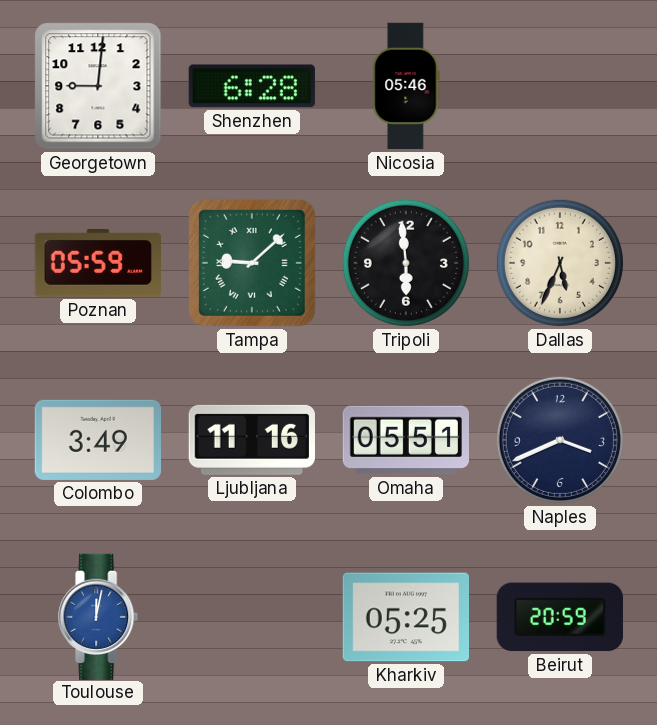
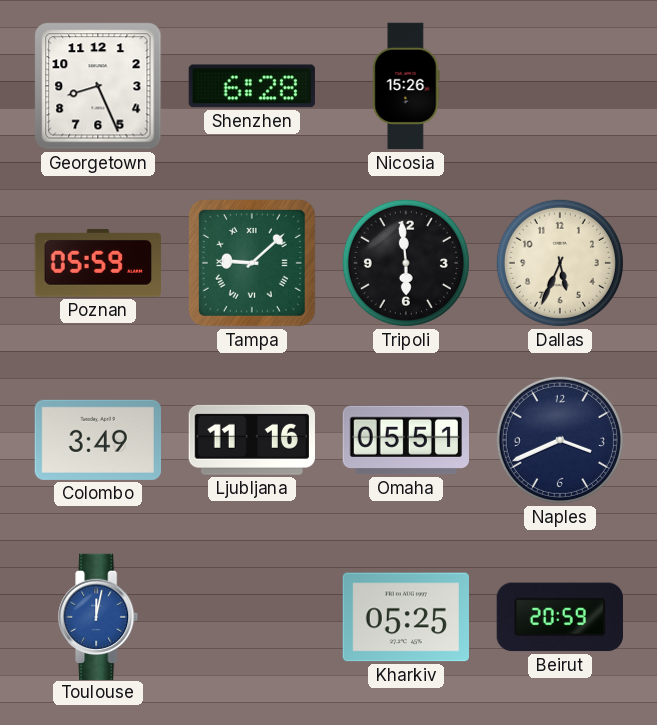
Georgetown: 9:01 -> 8:26 (98, 86)
Nicosia: 05:46 -> 15:26 (406, 86)
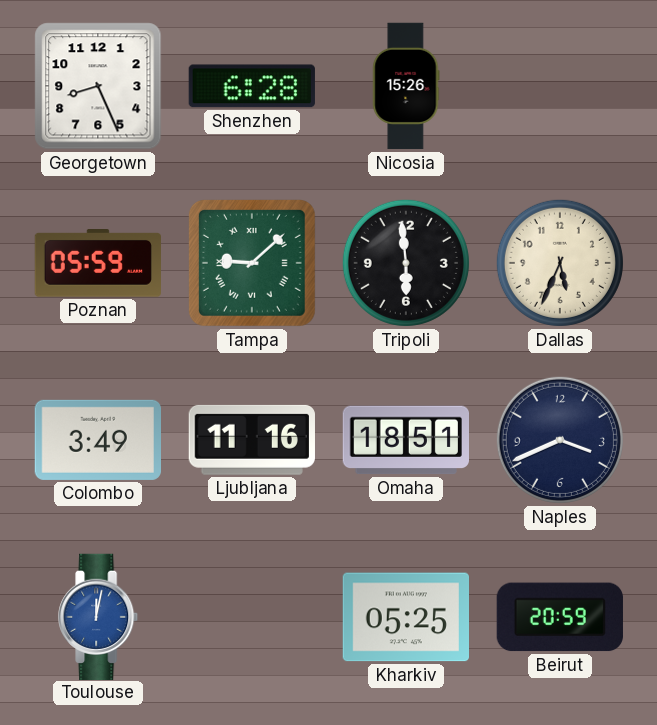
Omaha: 05:51 -> 18:51 (405, 440)
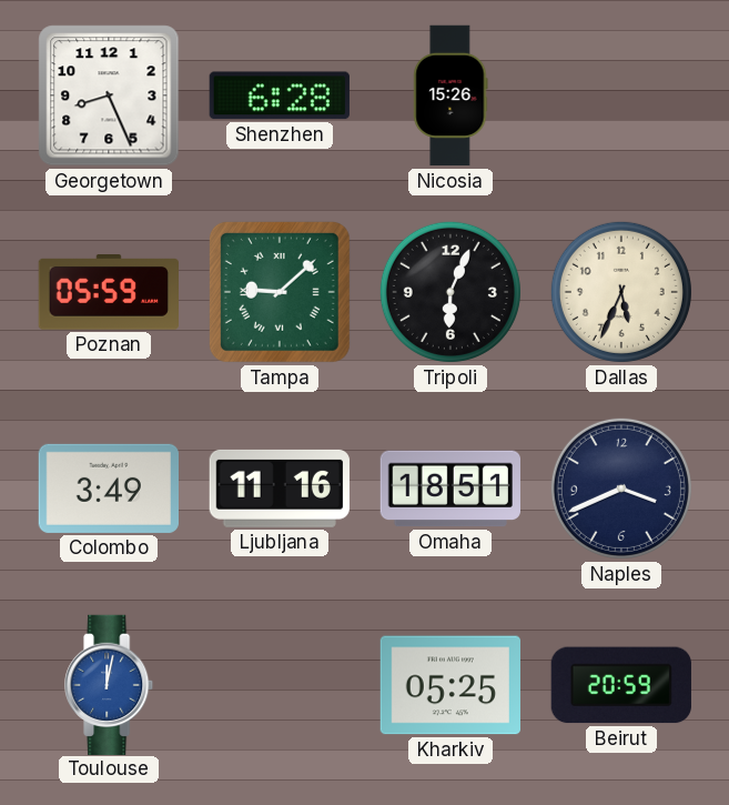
Tripoli: 5:59 -> 6:04 (450, 292)
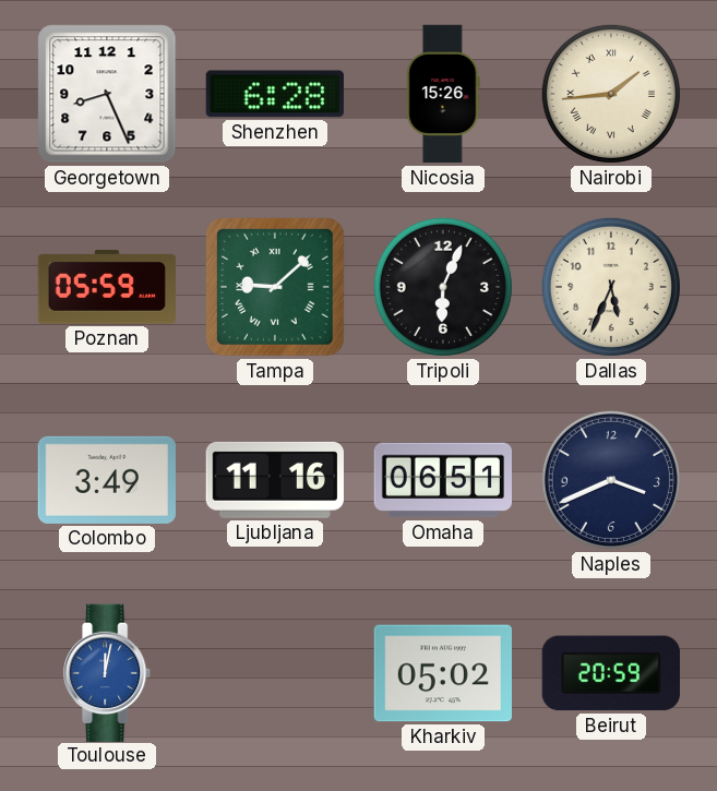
Nairobi: none -> 1:44 (611, 94)
Omaha: 18:51 -> 06:51 (442, 480)
Kharkiv: 05:25 -> 05:02 (442, 673)
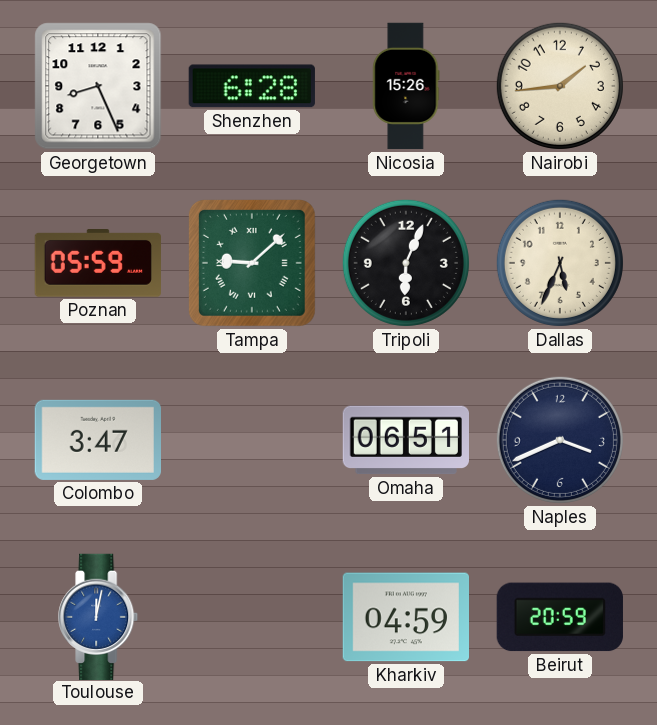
Nairobi numerals: Roman -> Arabic (560, 86)
Colombo: 3:49 -> 3:47 (97, 440)
Ljubljana: 11:16 -> none (275, 480)
Kharkiv: 05:02 -> 04:59 (405, 617)
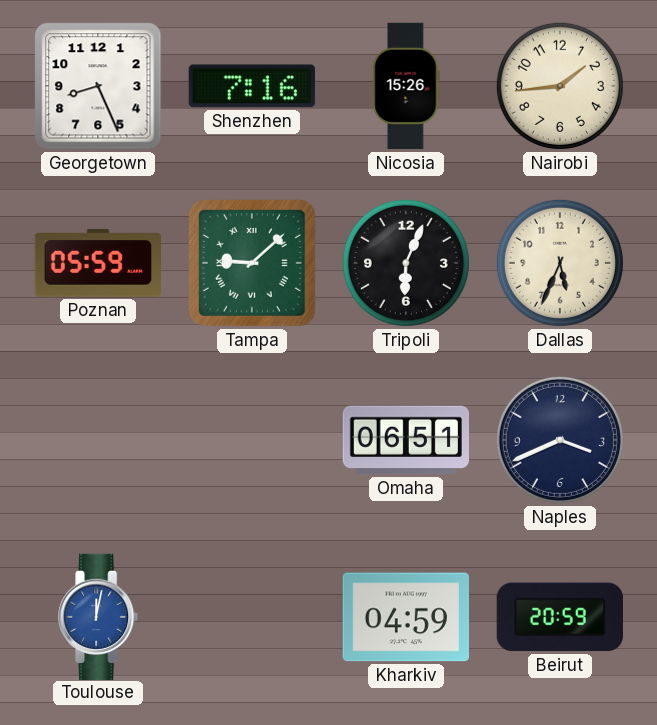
Shenzhen: 6:28 -> 7:16 (252, 86)
Colombo: 3:47 -> none (97, 440)
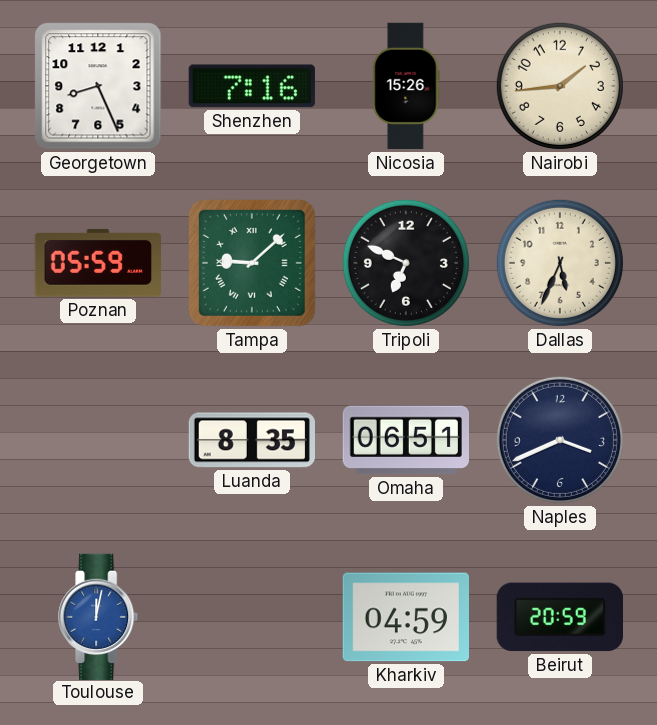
Tripoli: 6:04 -> 6:49 (406, 263)
Luanda: none -> 8:35 (252, 440)
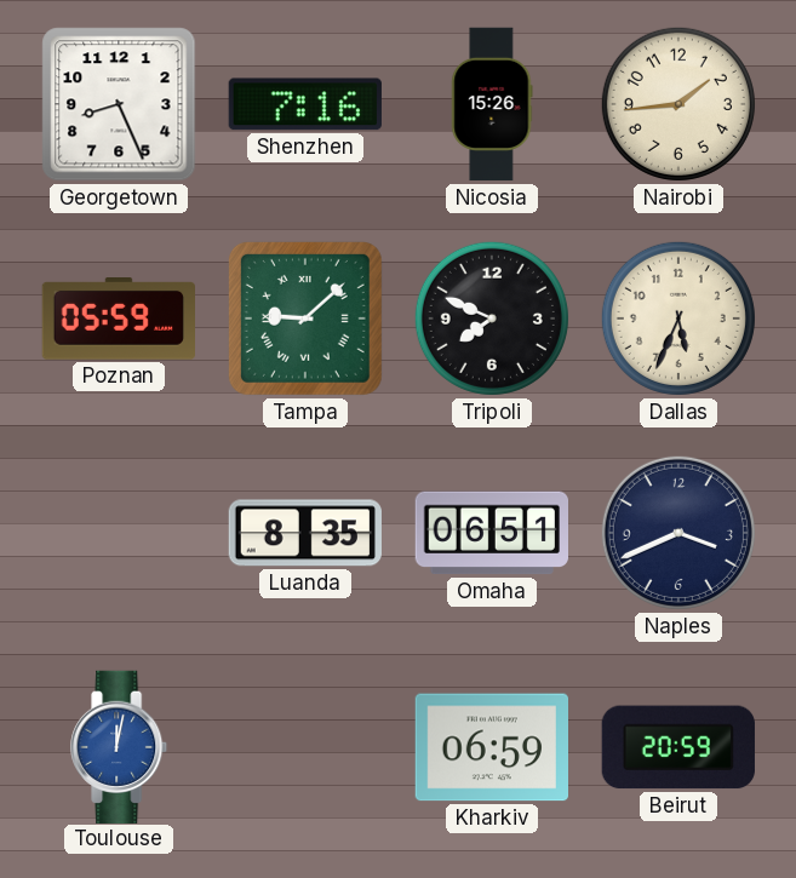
Tripoli: 6:49 -> 7:49 (492, 319)
Kharkiv: 04:59 -> 06:59 (491, 747)
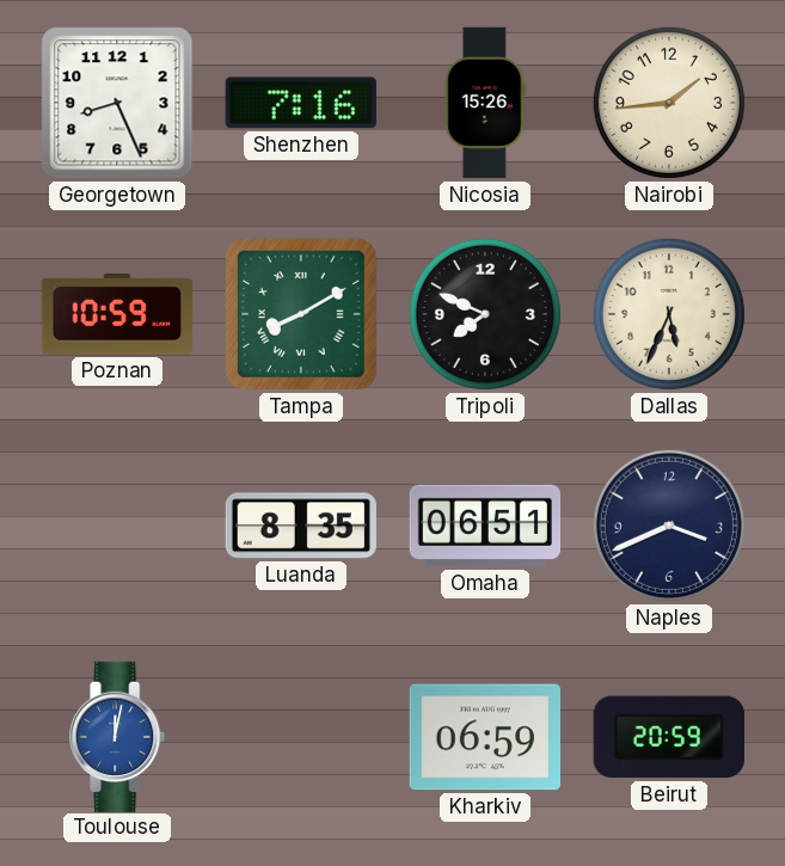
Poznan: 05:59 -> 10:59 (116, 315)
Tampa: 9:08 -> 8:10 (301, 314)
